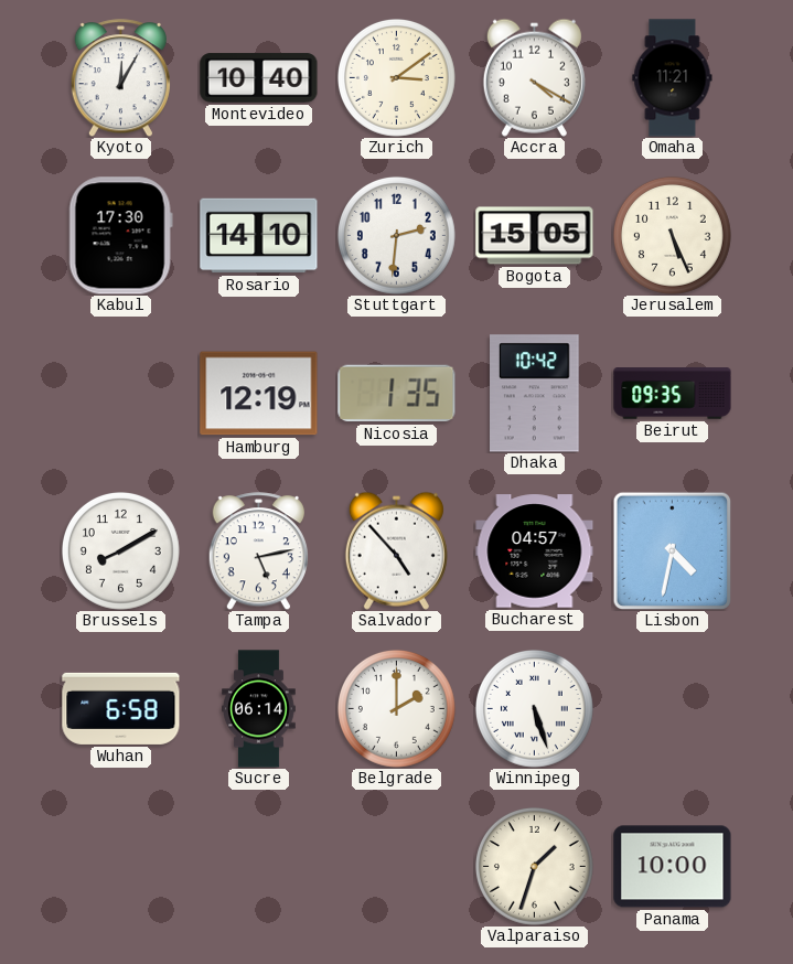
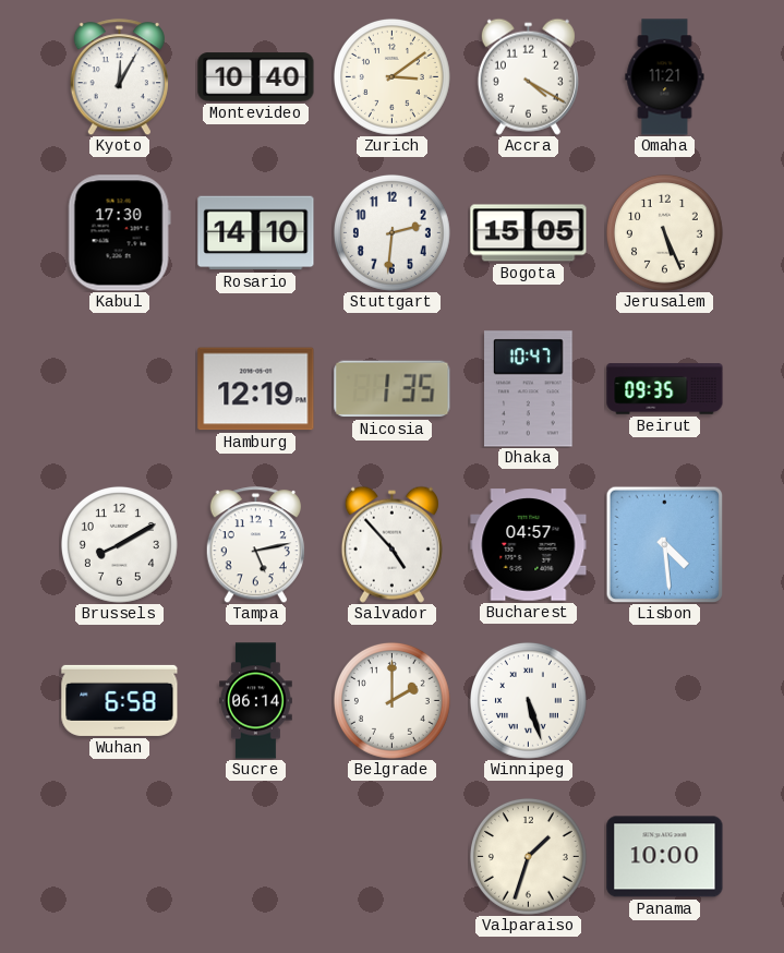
Dhaka: 10:42 -> 10:47 (529, 389)
Lisbon: 4:32 -> 4:29 (664, 544)
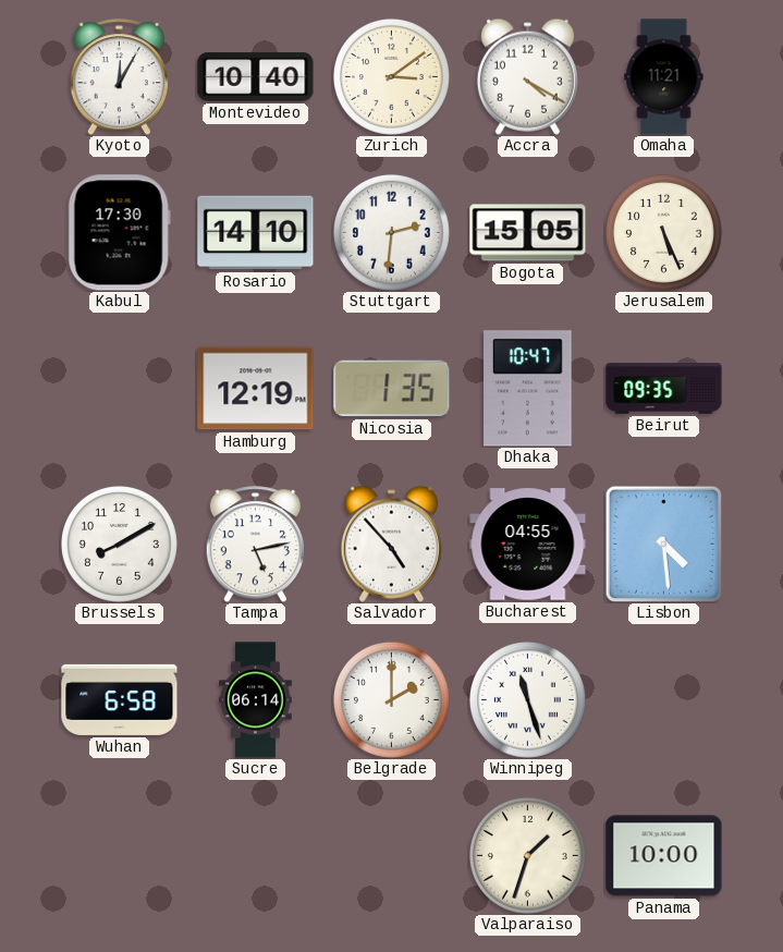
Bucharest: 04:57 -> 04:55 (528, 545)
Winnipeg: 5:27 -> 11:27 (527, 699)
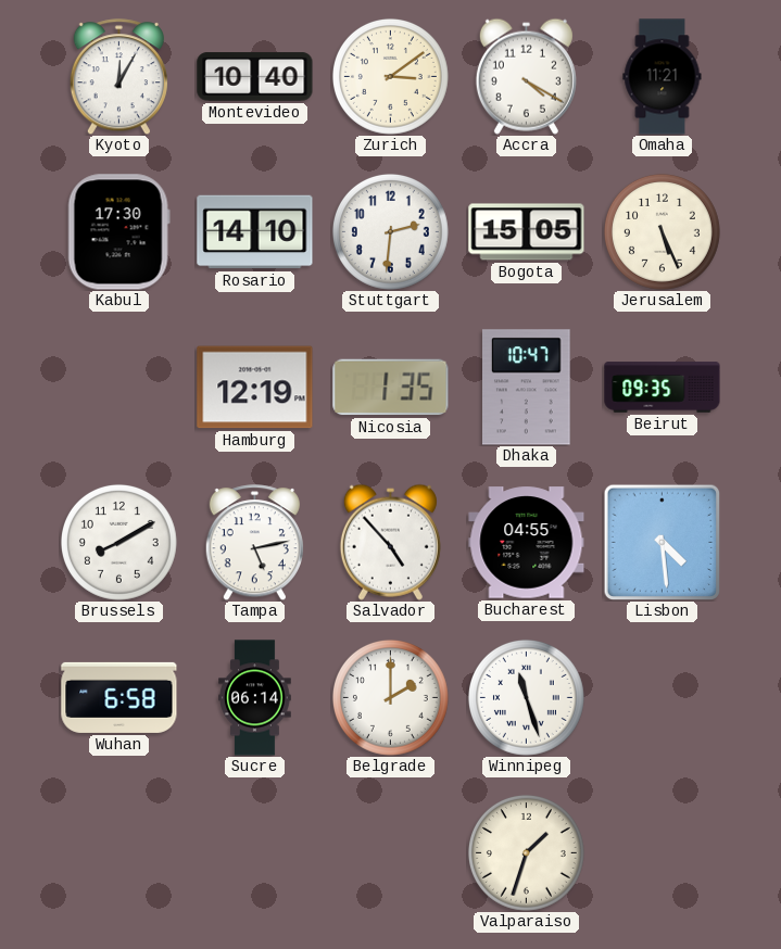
Panama: 10:00 -> none (664, 856)
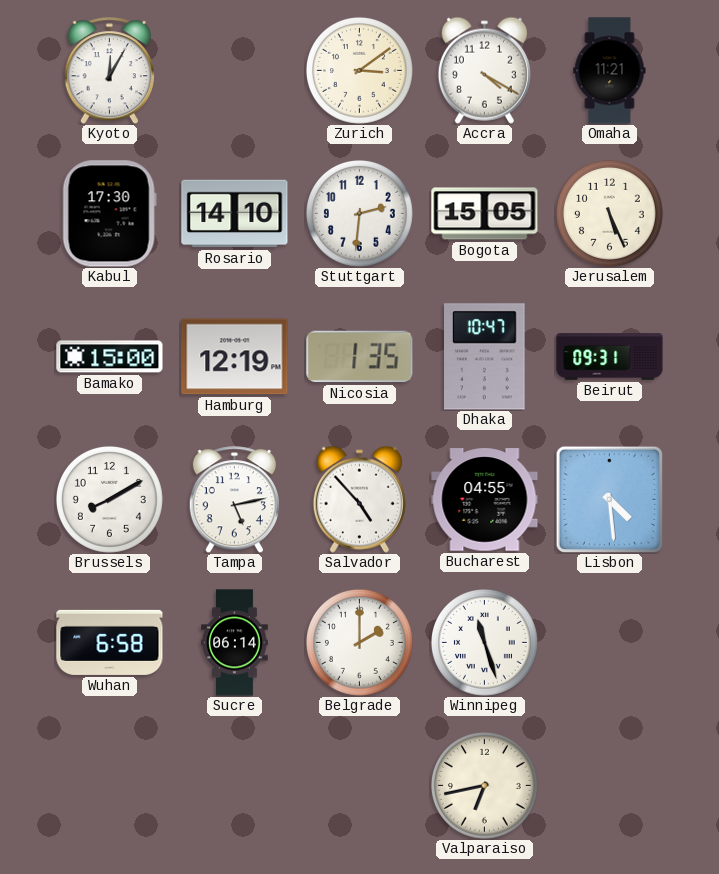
Montevideo: 10:40 -> none (255, 77)
Bamako: none -> 15:00 (110, 357)
Beirut: 09:35 -> 09:31 (610, 357)
Valparaiso: 1:33 -> 6:43 (484, 785)
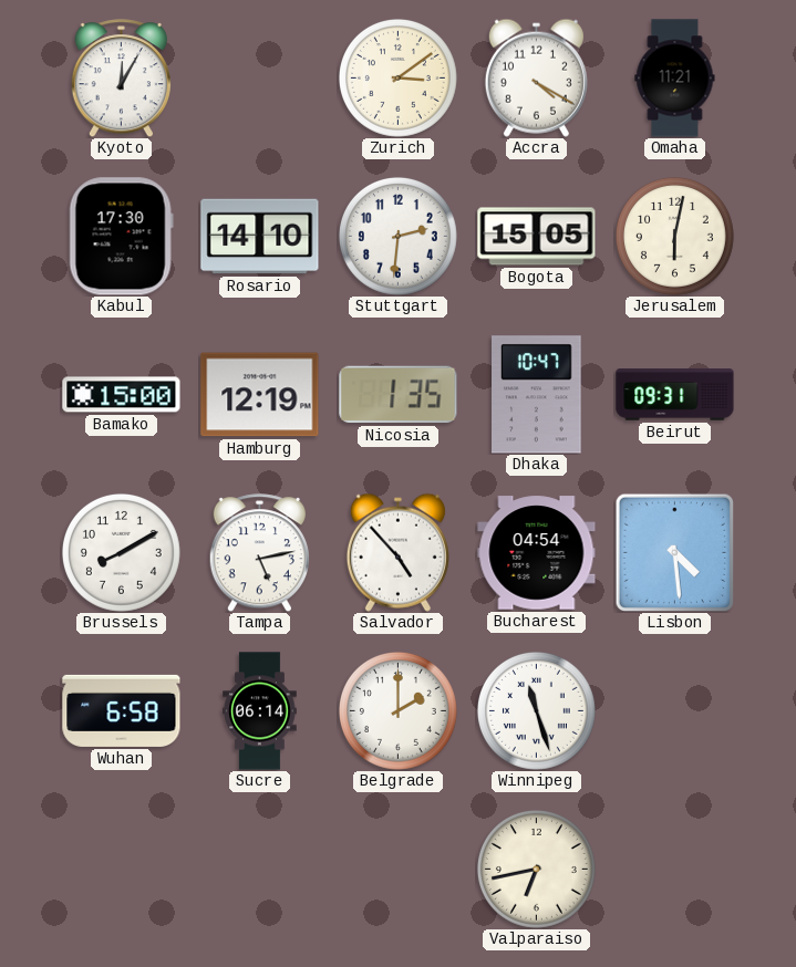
Jerusalem: 5:26 -> 6:02 (674, 236)
Bucharest: 04:55 -> 04:54 (537, 553)
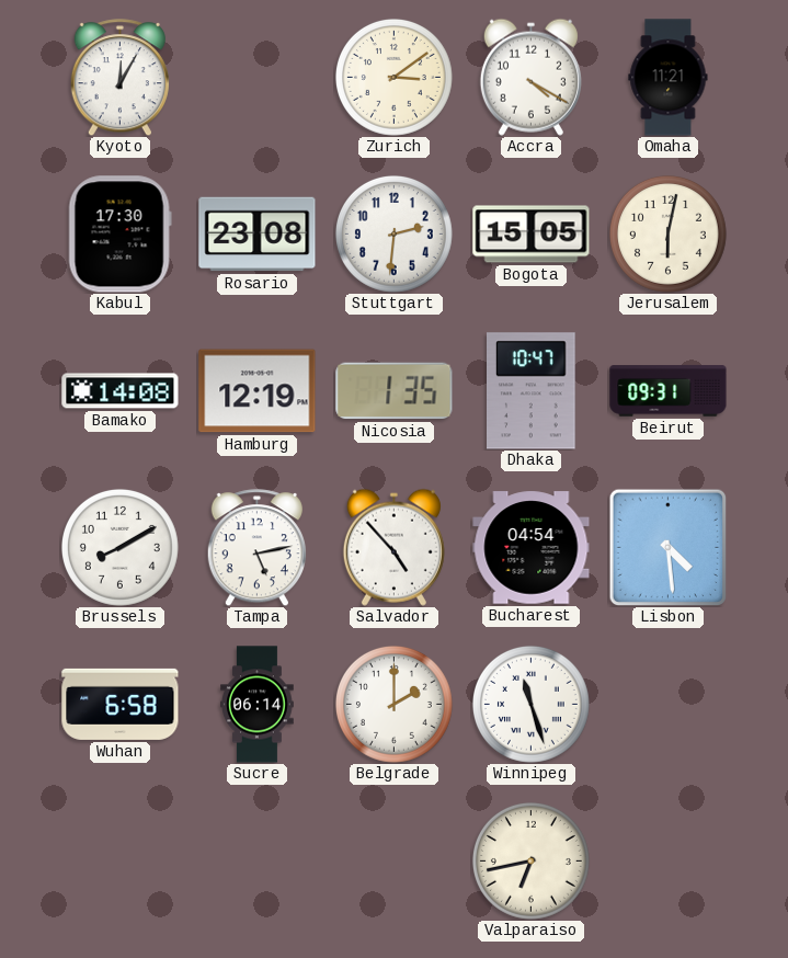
Rosario: 14:10 -> 23:08 (258, 235)
Bamako: 15:00 -> 14:08 (121, 391)
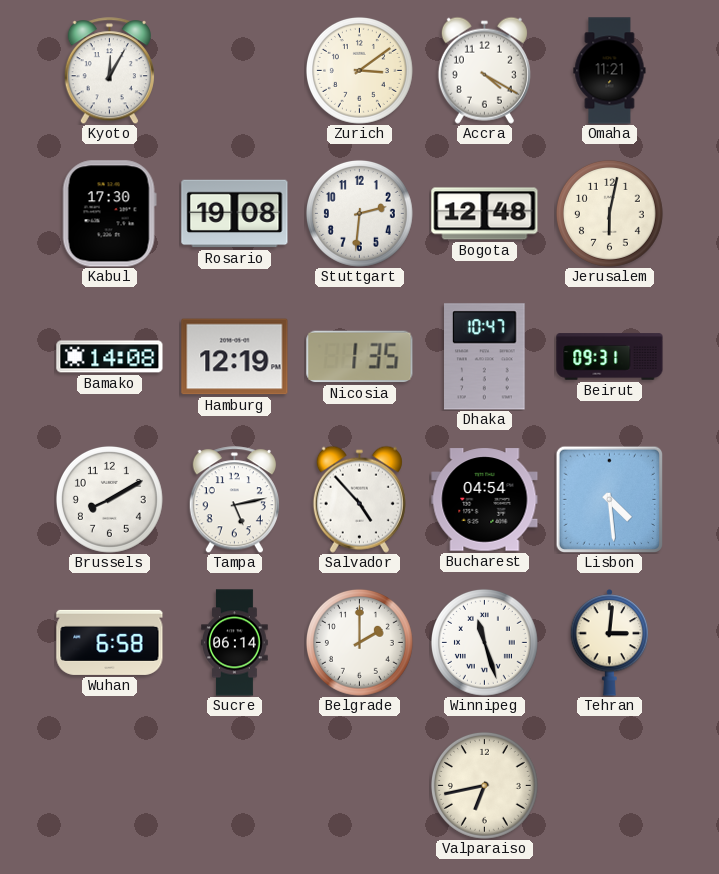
Rosario: 23:08 -> 19:08 (235, 214)
Bogota: 15:05 -> 12:48 (485, 214)
Tehran: none -> 3:01 (610, 643)
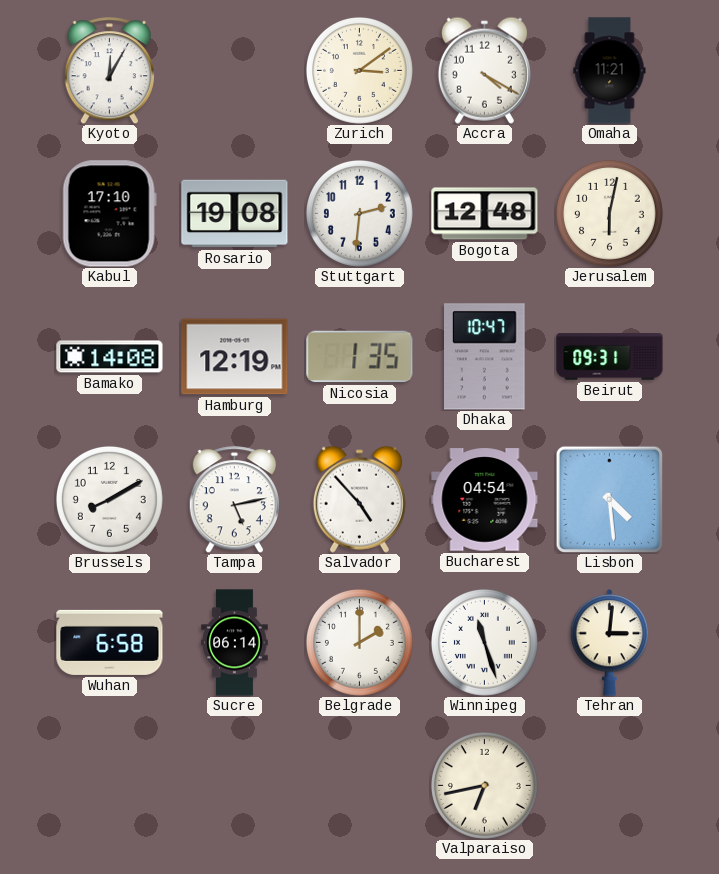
Kabul: 17:30 -> 17:10 (109, 214)
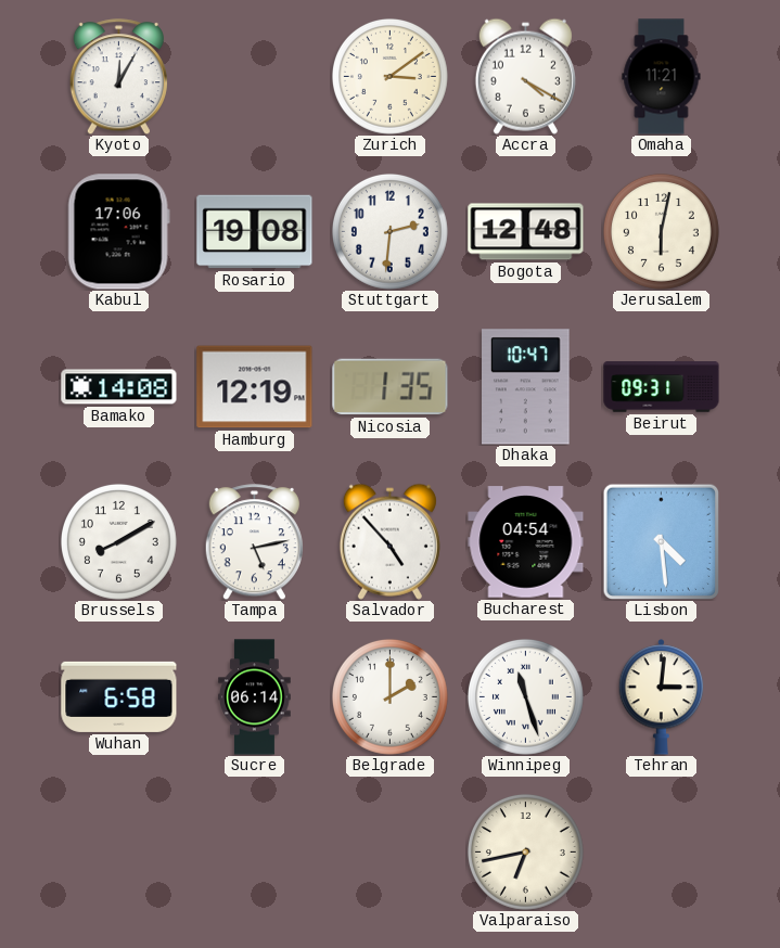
Kabul: 17:10 -> 17:06 (118, 232)
